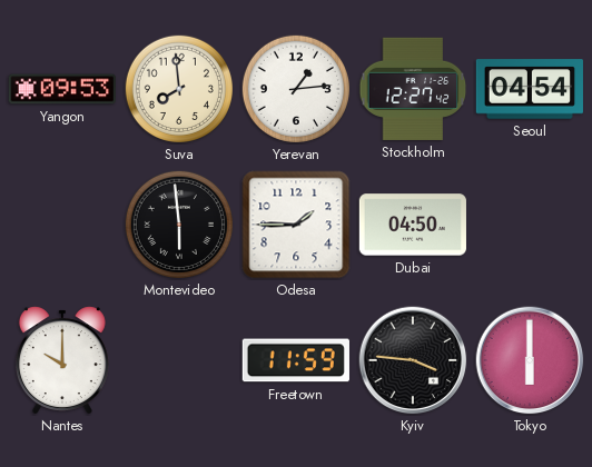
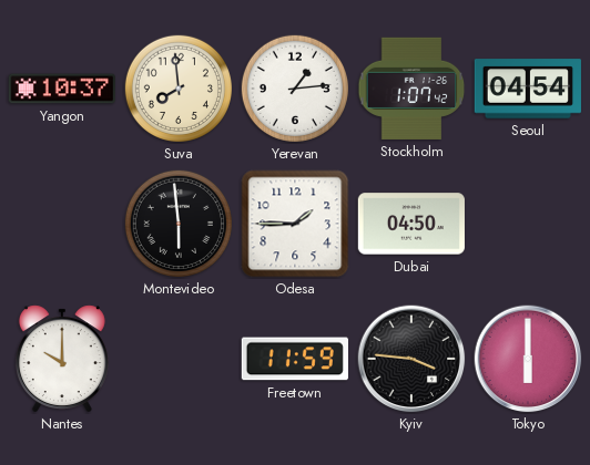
Yangon: 09:53 -> 10:37 (62, 89)
Stockholm: 12:27 -> 1:07 (411, 89)
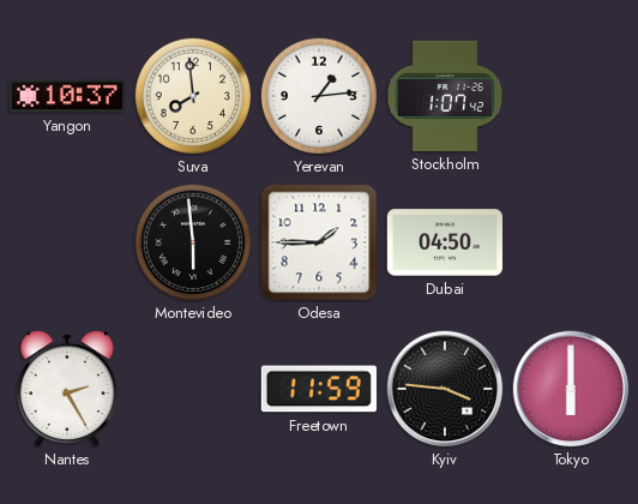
Seoul: 04:54 -> none (528, 89)
Nantes: 10:00 -> 2:25 (67, 389)
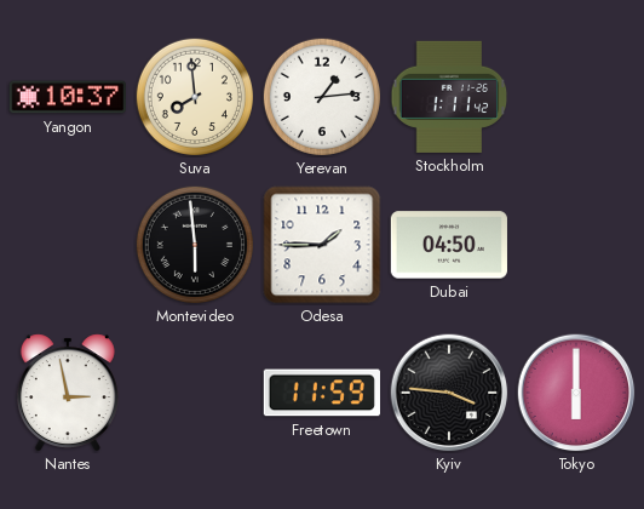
Stockholm: 1:07 -> 1:11 (449, 97)
Nantes: 2:25 -> 2:58 (68, 393)
